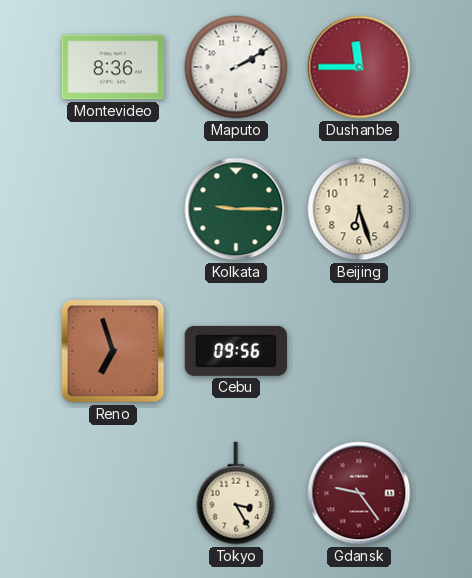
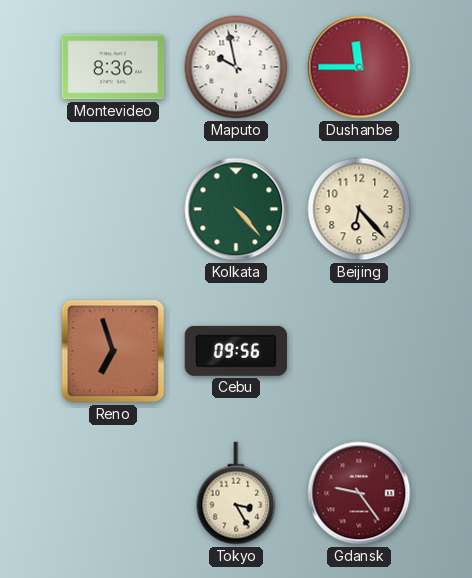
Maputo: 2:10 -> 9:58 (236, 67)
Kolkata: 9:15 -> 4:23 (236, 209)
Beijing: 6:27 -> 6:23 (359, 209)
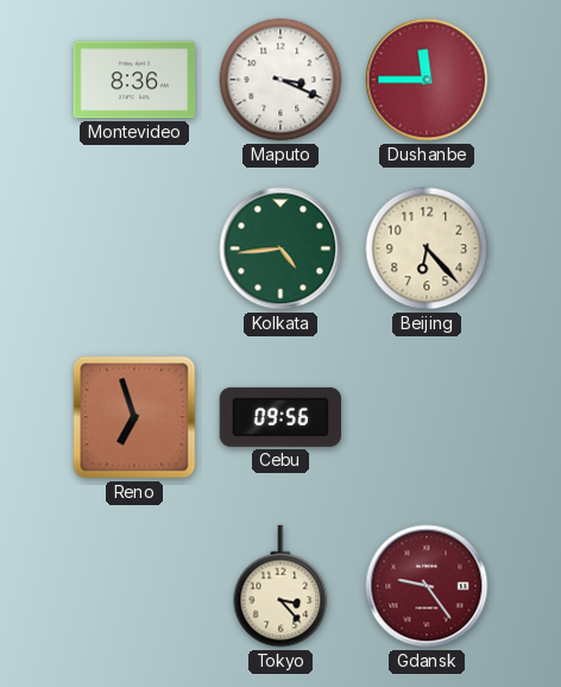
Maputo: 9:58 -> 3:19 (280, 80)
Kolkata: 4:23 -> 4:44 (280, 248)
Tokyo: 3:25 -> 3:23 (280, 586)
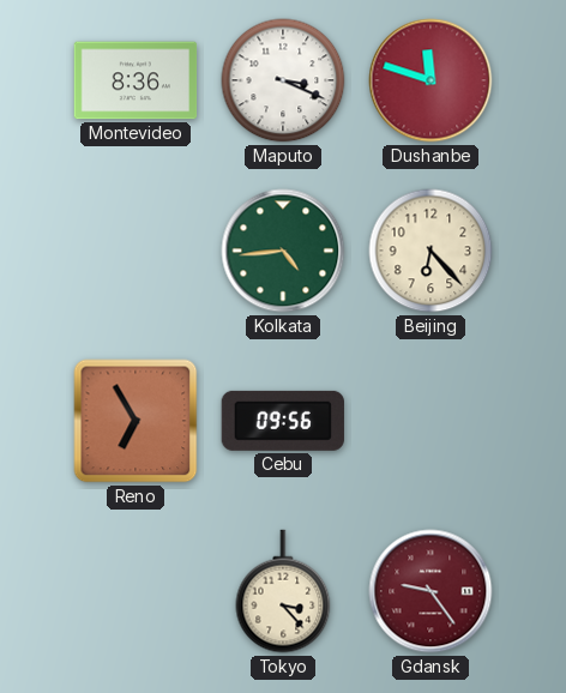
Dushanbe: 11:45 -> 11:48 (430, 80)
Reno: 6:57 -> 6:55 (136, 421)
